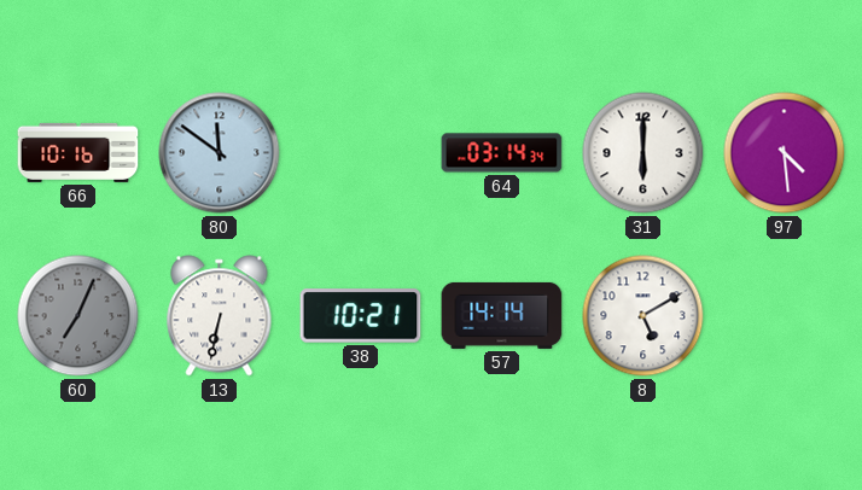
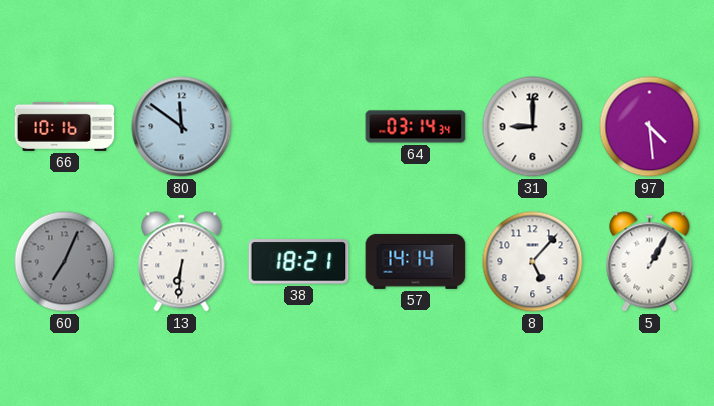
31: 6:00 -> 9:00 (533, 127)
13: 6:32 -> 6:31 (182, 262)
38: 10:21 -> 18:21 (299, 262)
8: 5:10 -> 5:07 (533, 262)
5: none -> 1:05 (650, 262)
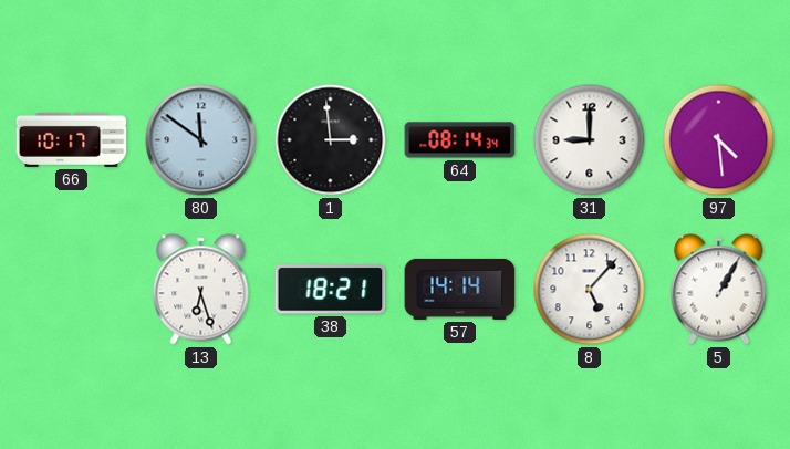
66: 10:16 -> 10:17 (72, 139)
1: none -> 2:59 (331, 140)
64: 03:14 -> 08:14 (460, 140)
60: 7:04 -> none (65, 262)
13: 6:31 -> 6:27 (201, 290)
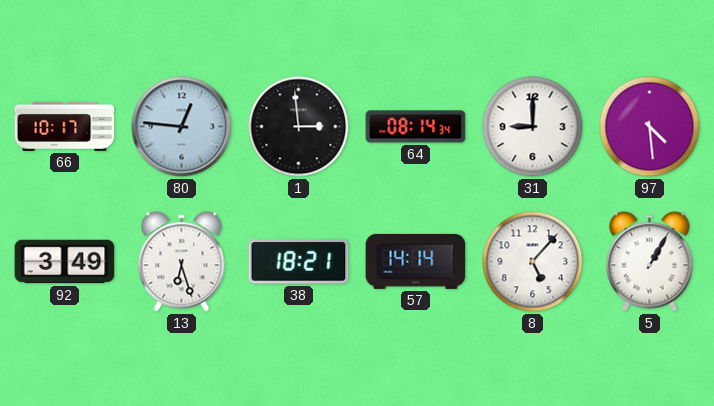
80: 11:51 -> 12:46 (182, 127)
92: none -> 3:49 (65, 262)
